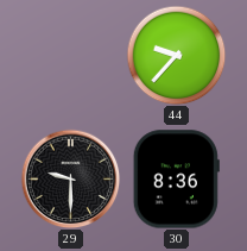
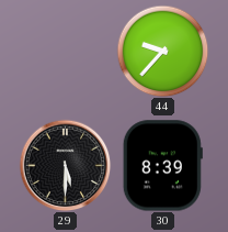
29: 9:30 -> 5:30 (65, 165)
30: 8:36 -> 8:39 (162, 166)
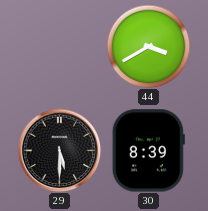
44: 9:37 -> 3:40 (148, 46)
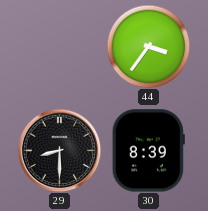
44: 3:40 -> 3:36 (148, 46)
29: 5:30 -> 8:30 (59, 150)
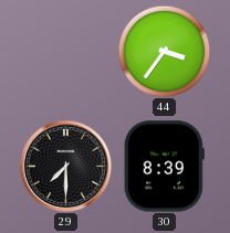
29: 8:30 -> 7:30 (65, 166)
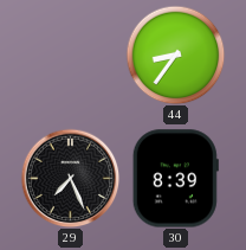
44: 3:36 -> 8:36 (175, 55)
29: 7:30 -> 7:26 (70, 178)
